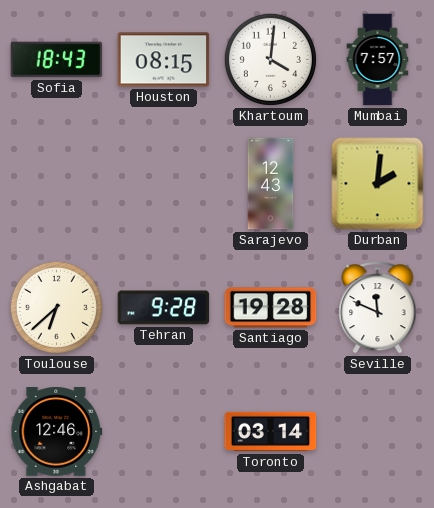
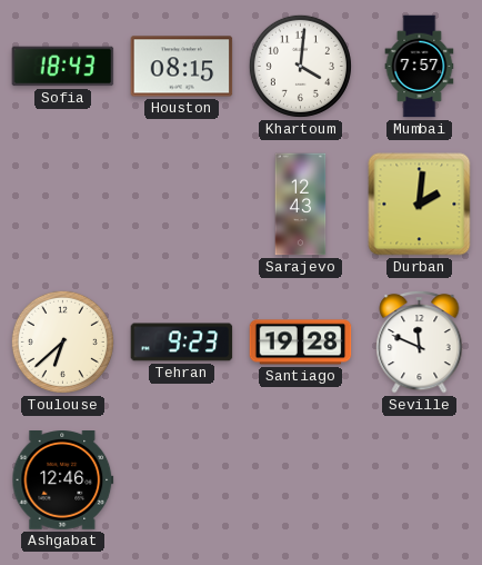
Tehran: 9:28 -> 9:23 (182, 343)
Toronto: 03:14 -> none (271, 432)
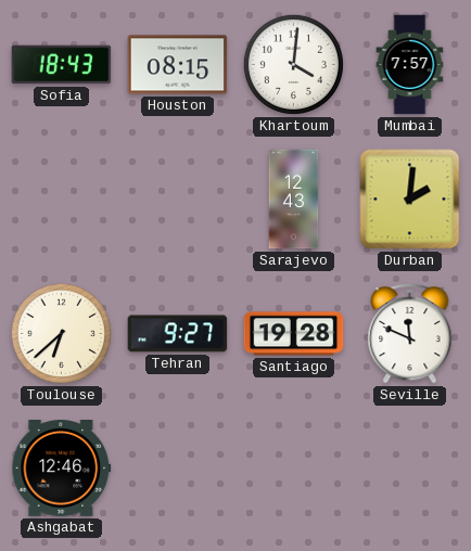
Tehran: 9:23 -> 9:27 (178, 334)
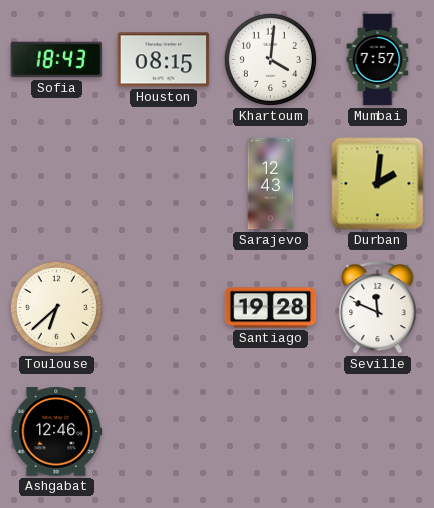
Tehran: 9:27 -> none (178, 334)
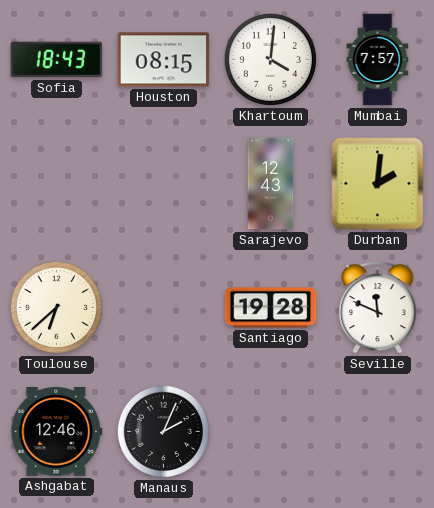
Manaus: none -> 2:04 (163, 431)
